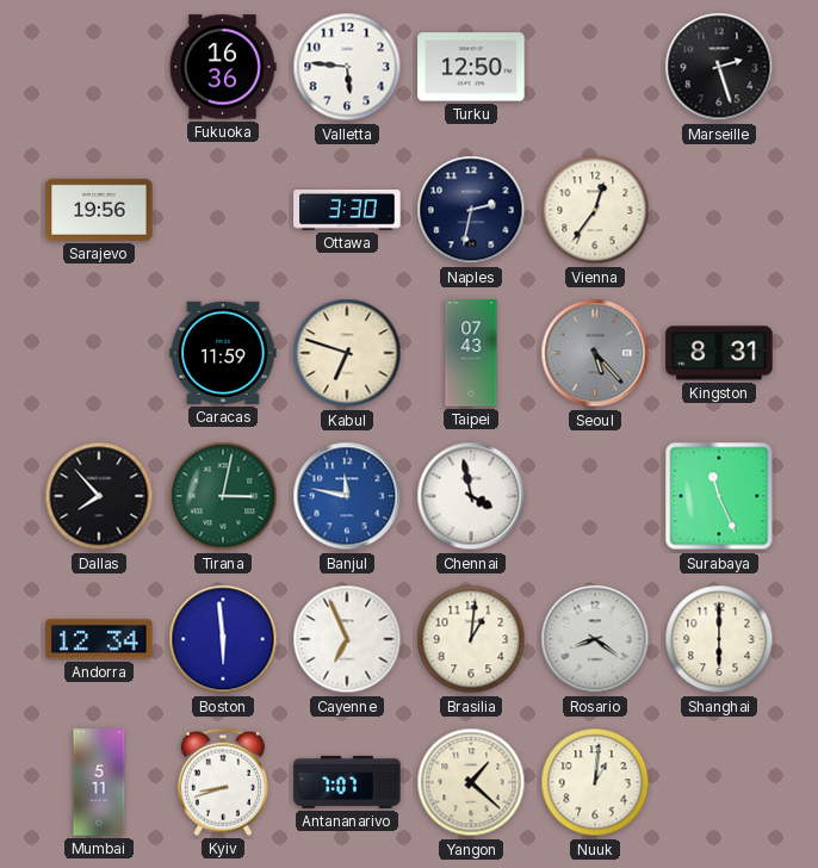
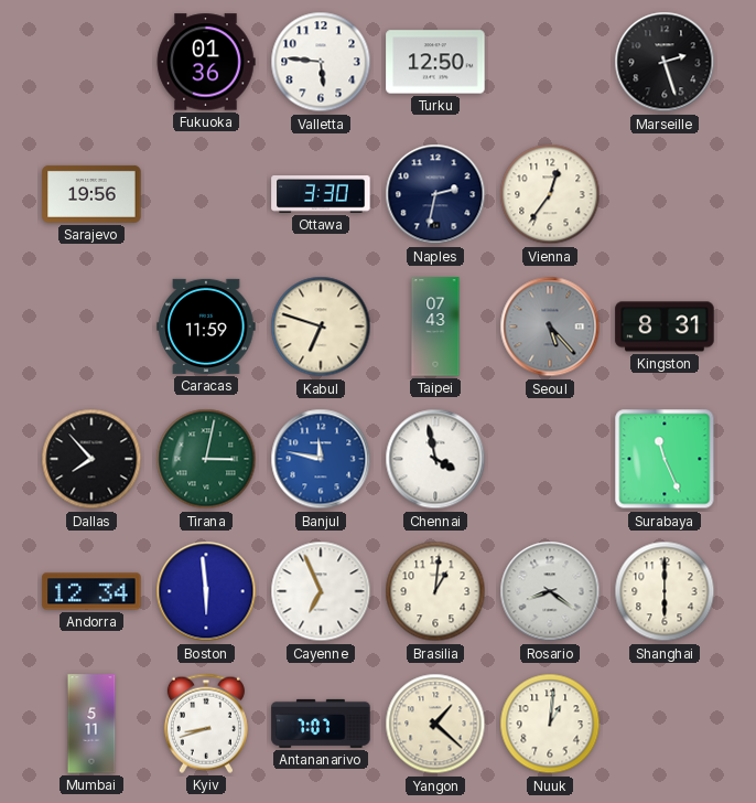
Fukuoka: 16:36 -> 01:36 (206, 62)
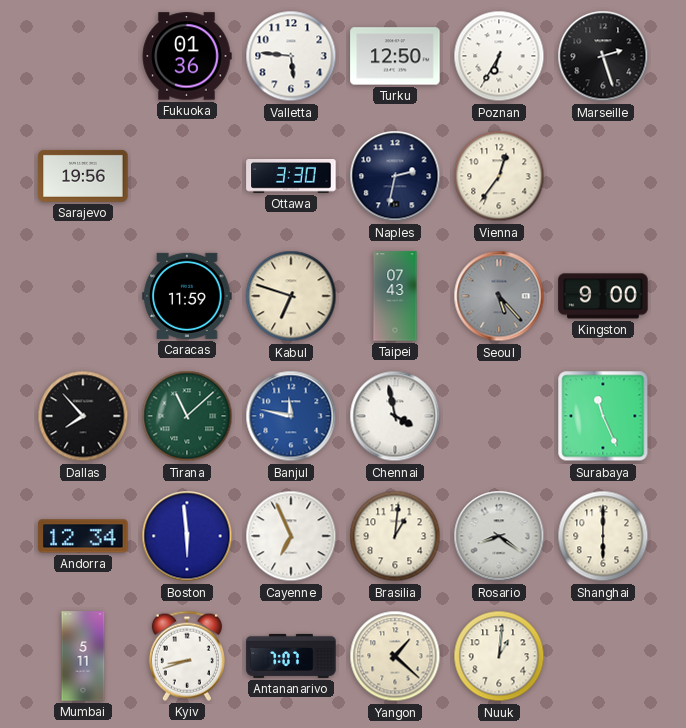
Poznan: none -> 6:35 (499, 56)
Kingston: 8:31 -> 9:00 (603, 296)
Tirana: 3:02 -> 11:08 (187, 416)
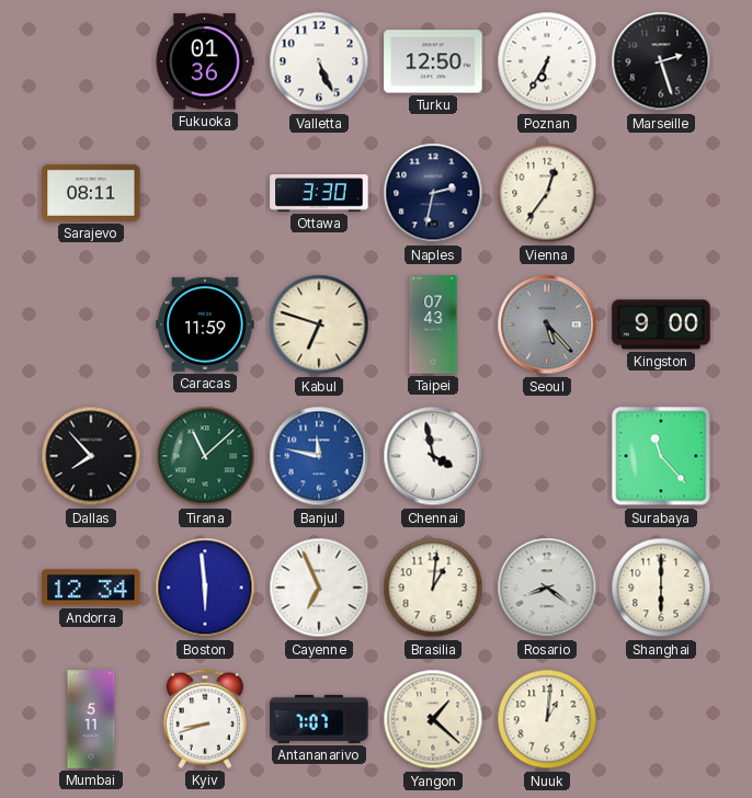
Valletta: 5:46 -> 5:26 (319, 61)
Sarajevo: 19:56 -> 08:11 (91, 193)
Surabaya: 11:26 -> 11:23 (661, 456)
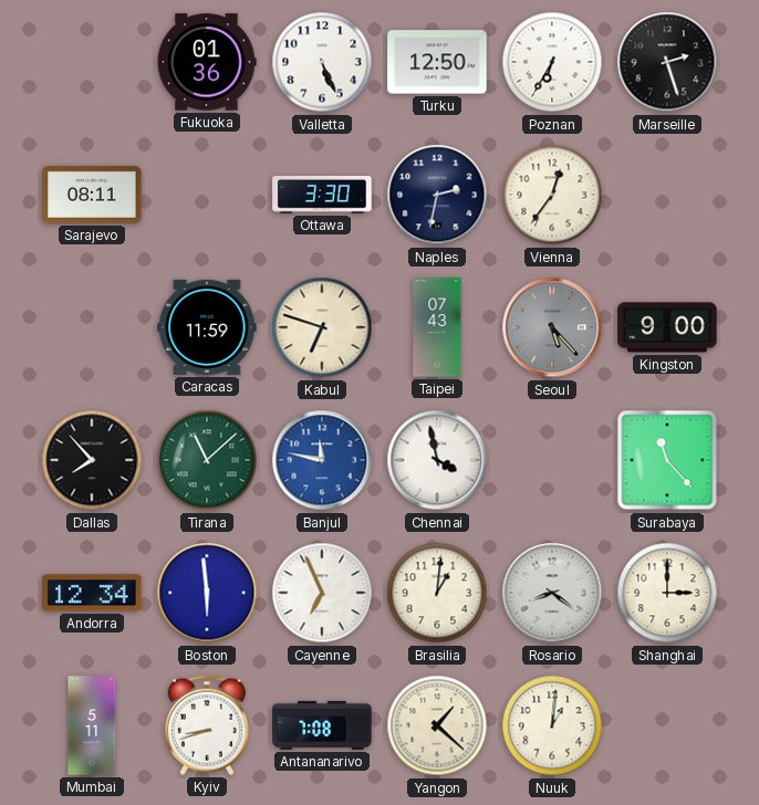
Shanghai: 6:00 -> 3:00 (667, 593)
Antananarivo: 7:07 -> 7:08 (322, 725)
